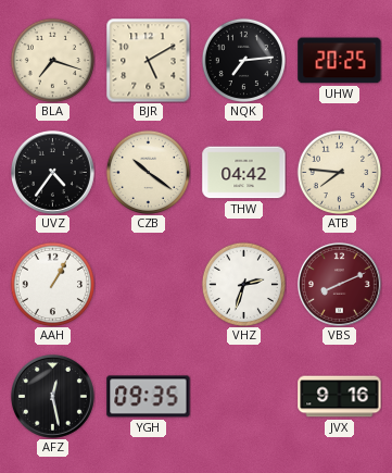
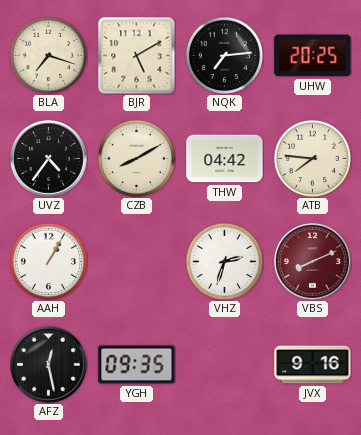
CZB: 10:21 -> 8:10 (136, 158)
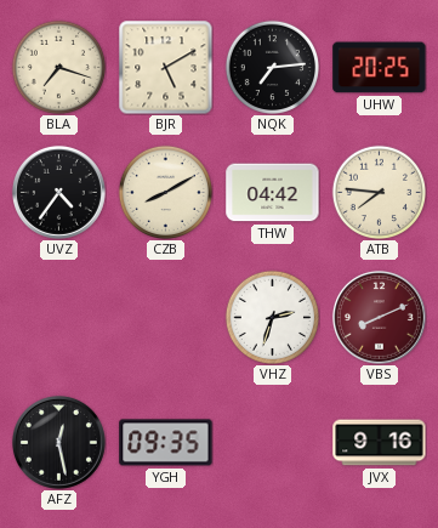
AAH: 1:05 -> none (48, 261)
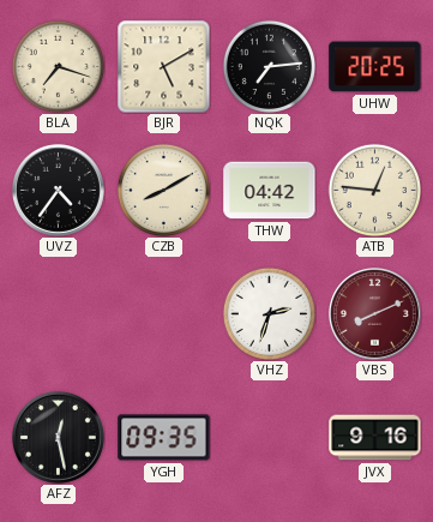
ATB: 7:46 -> 12:46 (374, 190)
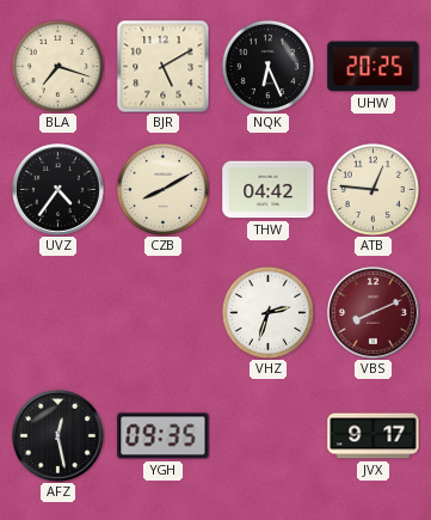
NQK: 7:14 -> 6:26 (267, 66)
JVX: 9:16 -> 9:17 (374, 436)
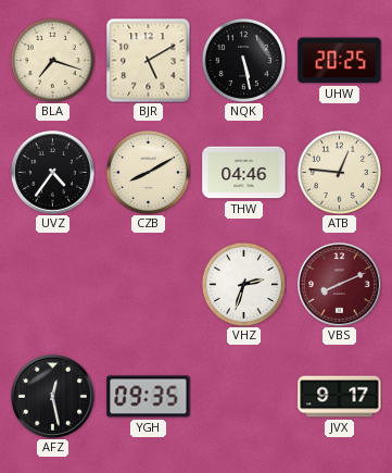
NQK: 6:26 -> 5:28 (243, 60)
THW: 04:42 -> 04:46 (244, 173)
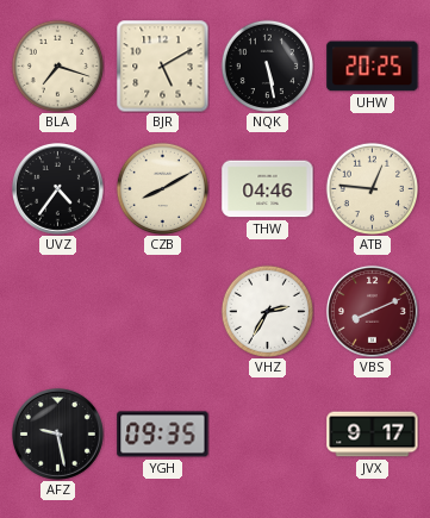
VHZ: 2:33 -> 2:35 (267, 311)
AFZ: 12:28 -> 9:28 (57, 433)
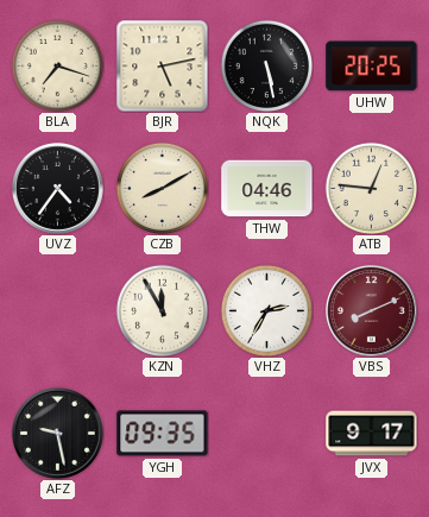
BJR: 5:10 -> 5:13 (162, 65)
KZN: none -> 11:55 (162, 310)
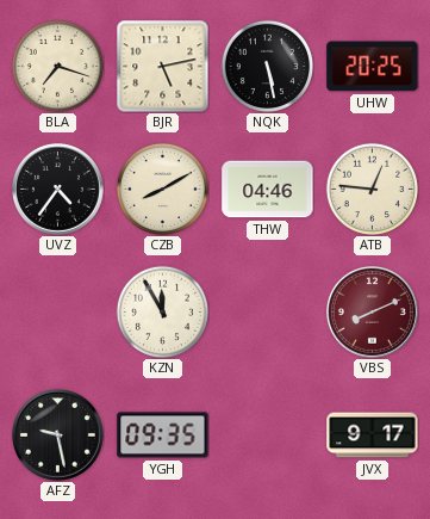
VHZ: 2:35 -> none (266, 310)
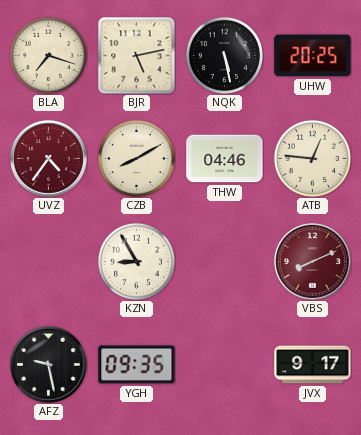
UVZ dial: black -> burgundy (48, 158)
KZN: 11:55 -> 8:55 (136, 261)
